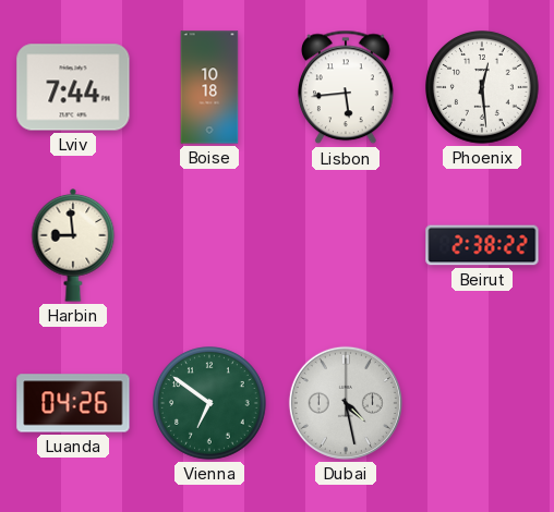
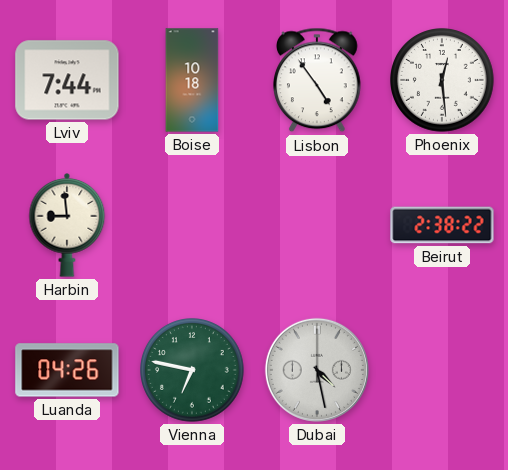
Lisbon: 5:44 -> 4:54 (318, 80)
Vienna: 6:51 -> 6:47 (193, 371)
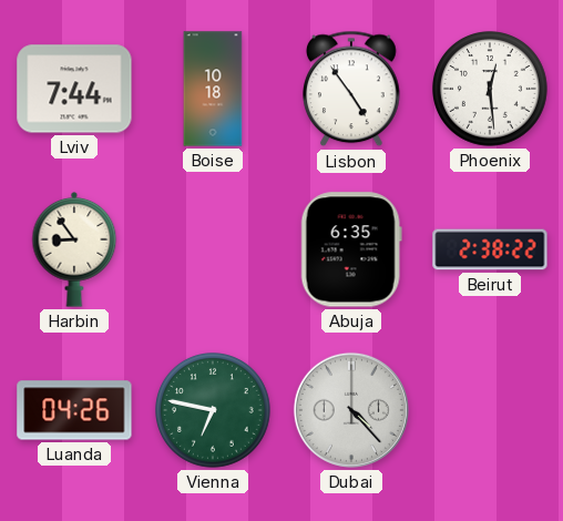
Harbin: 8:59 -> 8:54 (74, 251)
Abuja: none -> 6:35 (351, 249)
Dubai: 4:28 -> 4:23 (351, 410)
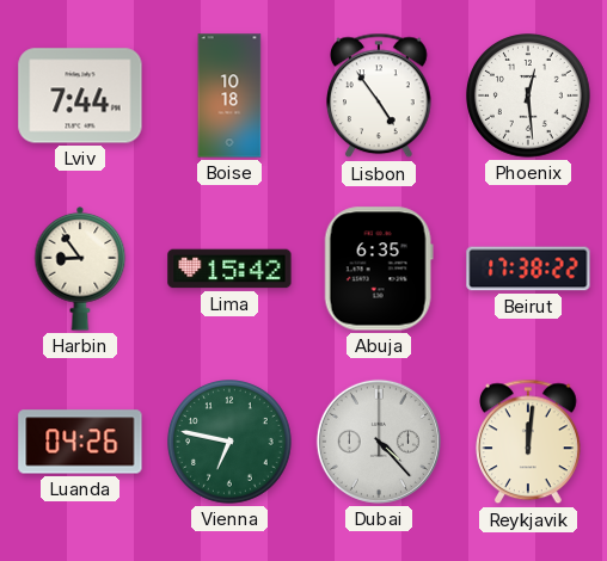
Lima: none -> 15:42 (229, 269)
Beirut: 2:38 -> 17:38 (528, 269)
Reykjavik: none -> 12:01 (529, 442)
